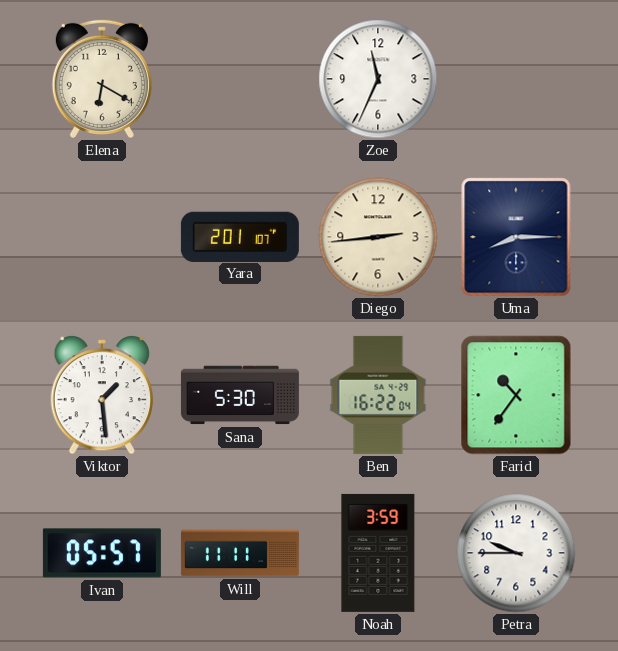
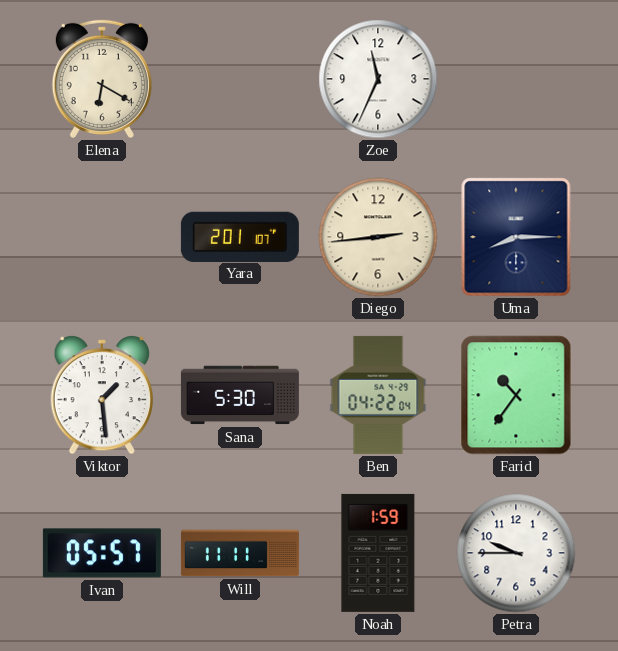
Ben: 16:22 -> 04:22 (378, 395)
Noah: 3:59 -> 1:59 (378, 553)
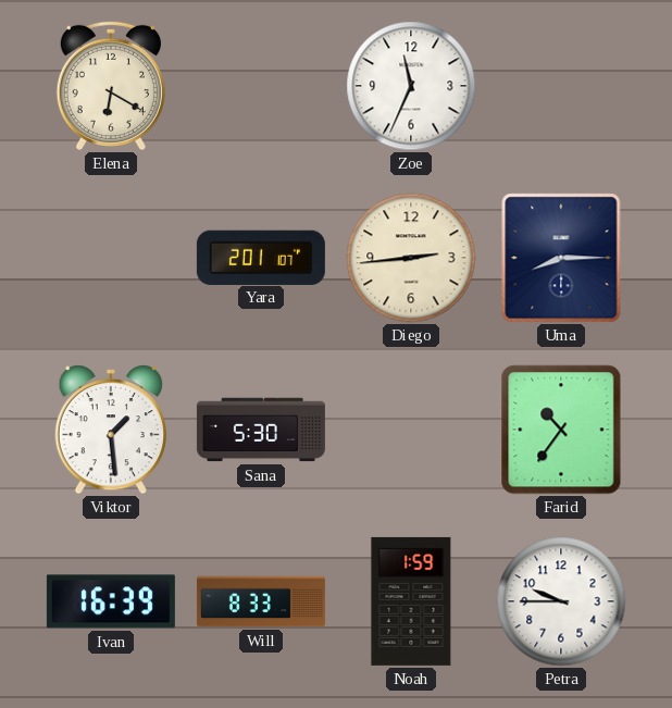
Ben: 04:22 -> none (378, 395)
Ivan: 05:57 -> 16:39 (111, 601)
Will: 11:11 -> 8:33 (261, 601)
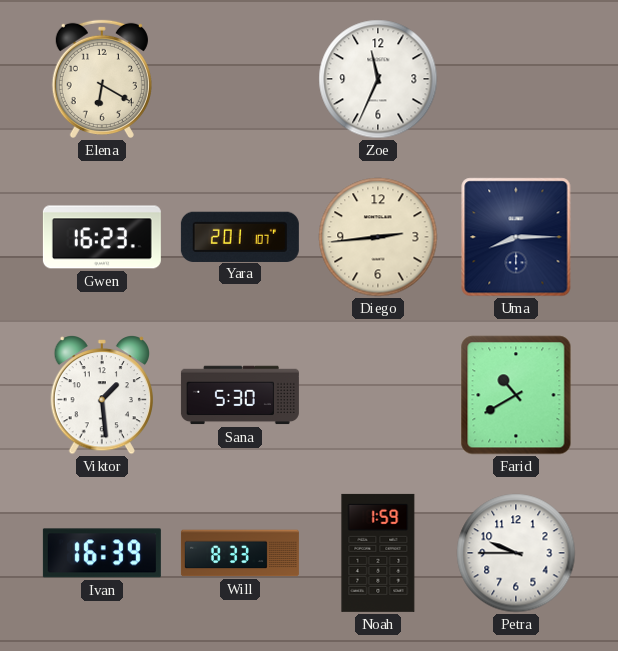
Gwen: none -> 16:23 (102, 237)
Farid: 10:36 -> 10:40 (516, 395)
